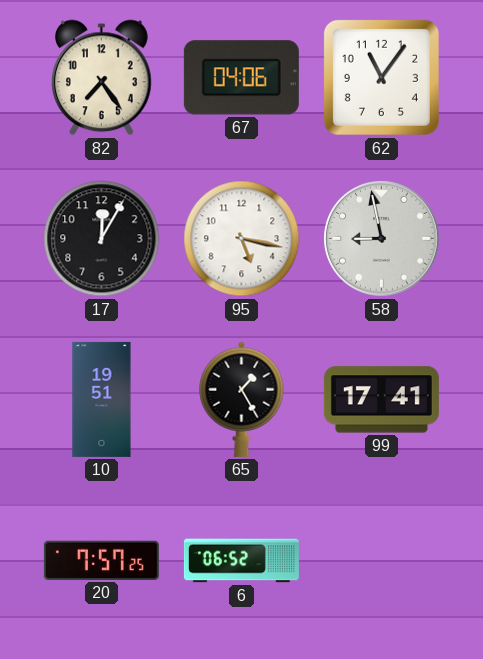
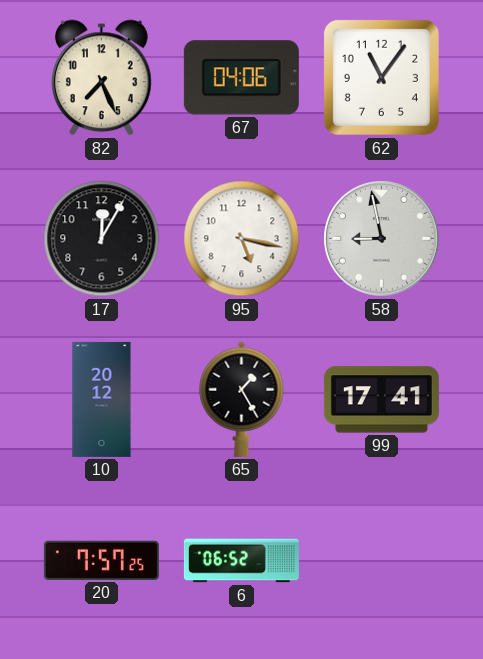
82: 7:24 -> 7:26 (102, 78)
10: 19:51 -> 20:12 (102, 399)
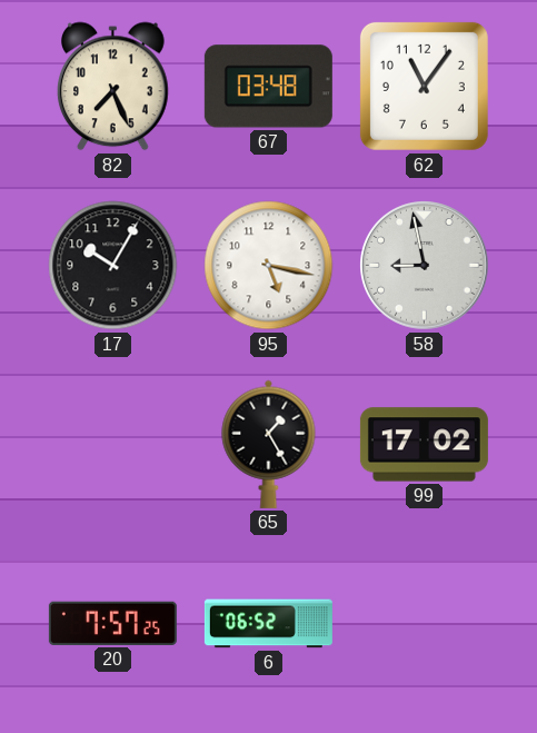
67: 04:06 -> 03:48 (268, 87)
17: 12:05 -> 10:05 (113, 266)
10: 20:12 -> none (102, 399)
99: 17:41 -> 17:02 (424, 445)
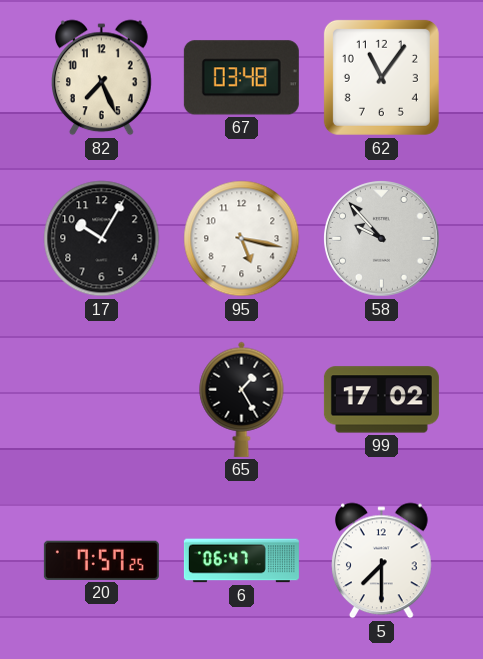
58: 8:58 -> 9:53 (382, 239)
6: 06:52 -> 06:47 (241, 561)
5: none -> 7:30 (382, 561)
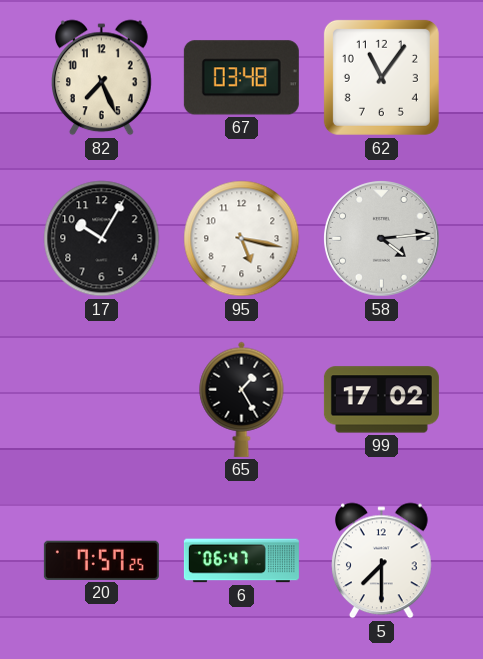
58: 9:53 -> 4:14 (382, 239)
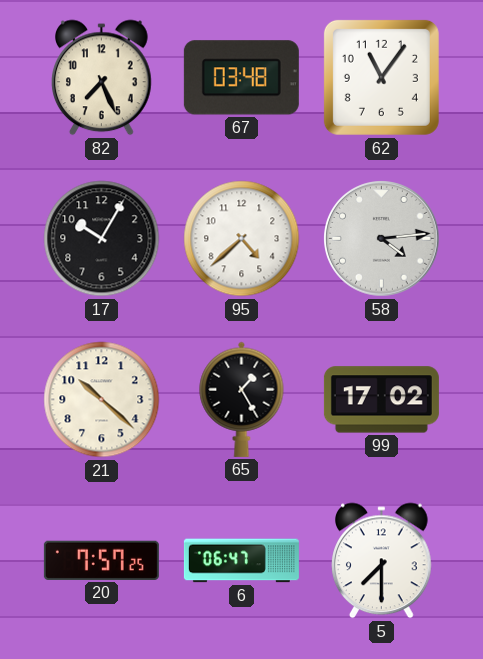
95: 5:17 -> 4:38 (242, 239)
21: none -> 10:22 (102, 400)
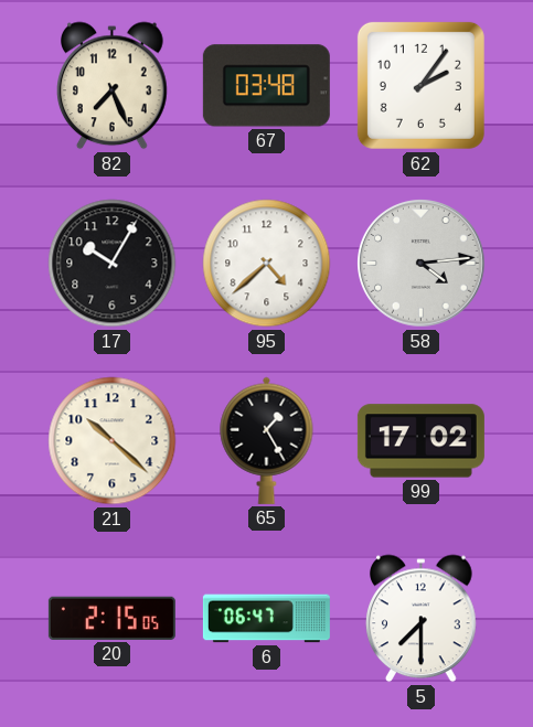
62: 11:06 -> 2:06 (420, 85)
20: 7:57 -> 2:15 (111, 618)
